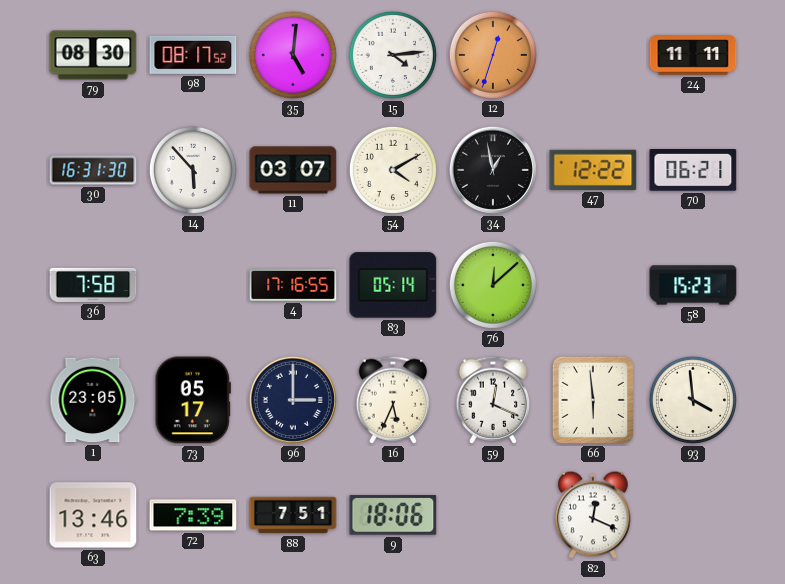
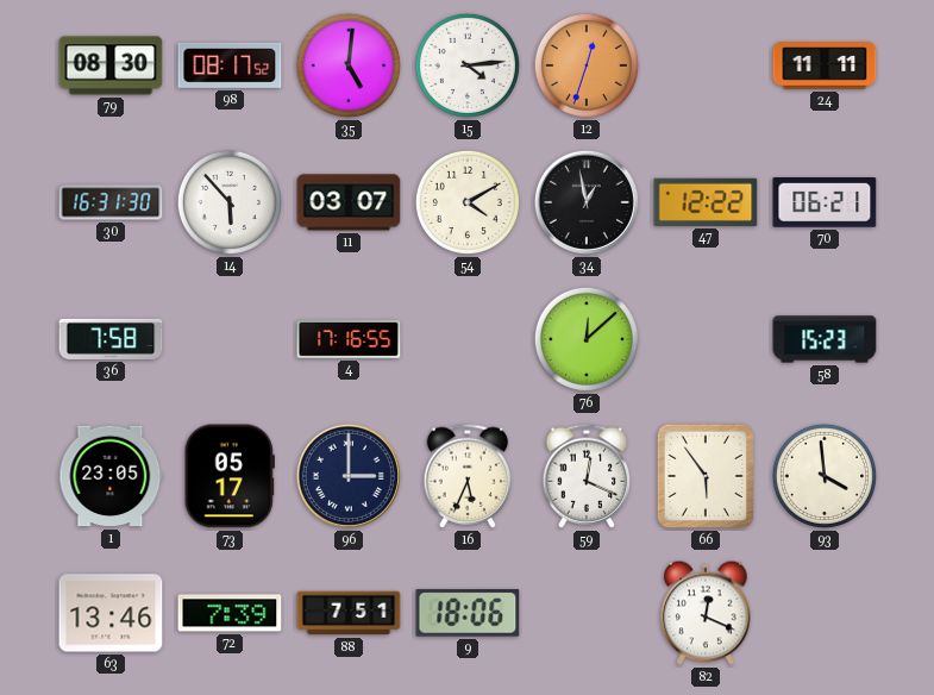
83: 05:14 -> none (393, 285)
66: 5:59 -> 5:54 (706, 476)
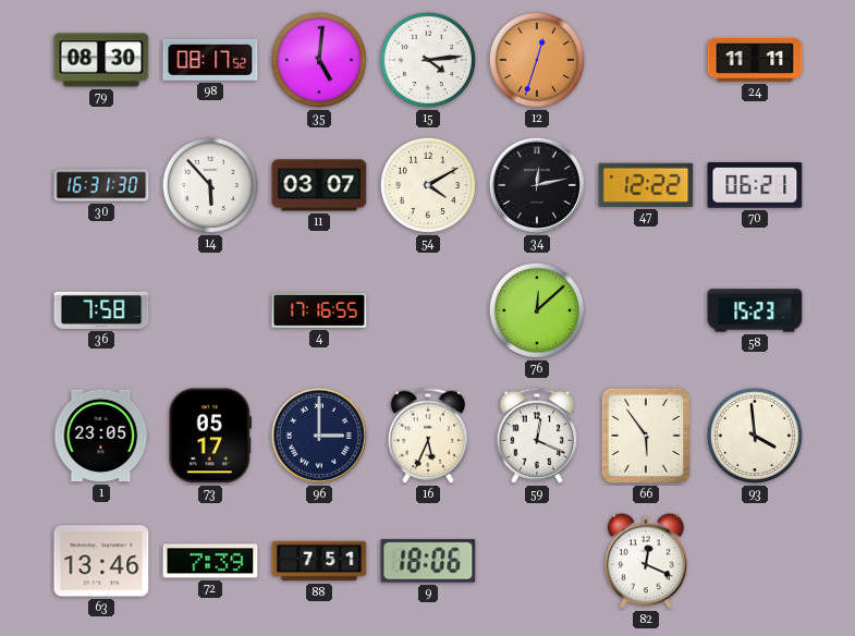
34: 12:58 -> 12:13 (537, 185)
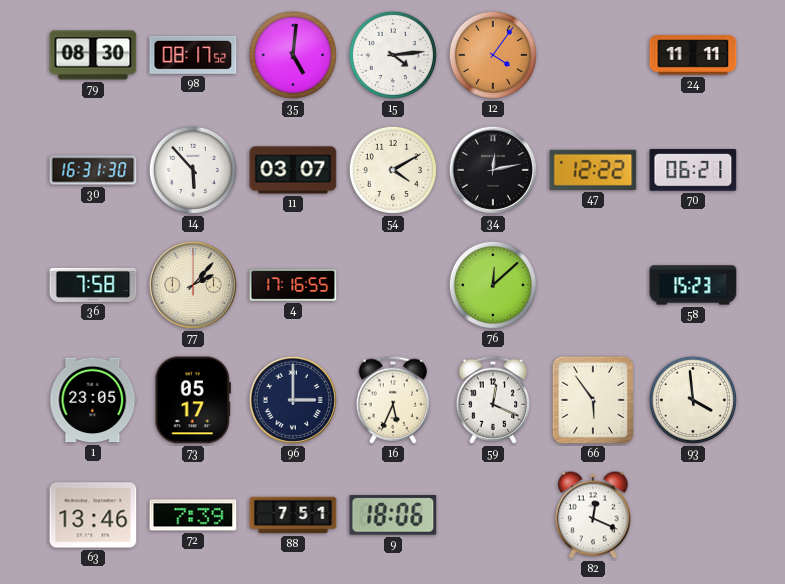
12: 12:33 -> 4:06 (493, 55)
77: none -> 2:07 (193, 285)
